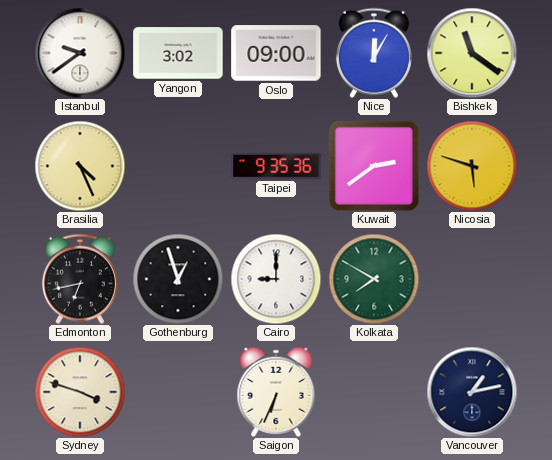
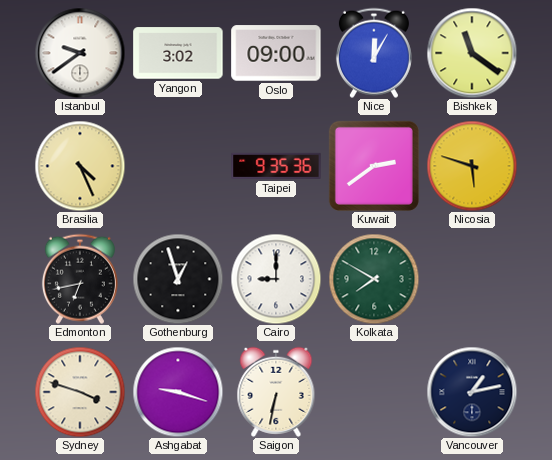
Ashgabat: none -> 9:18 (178, 392)
Saigon: 6:34 -> 6:32 (276, 392)
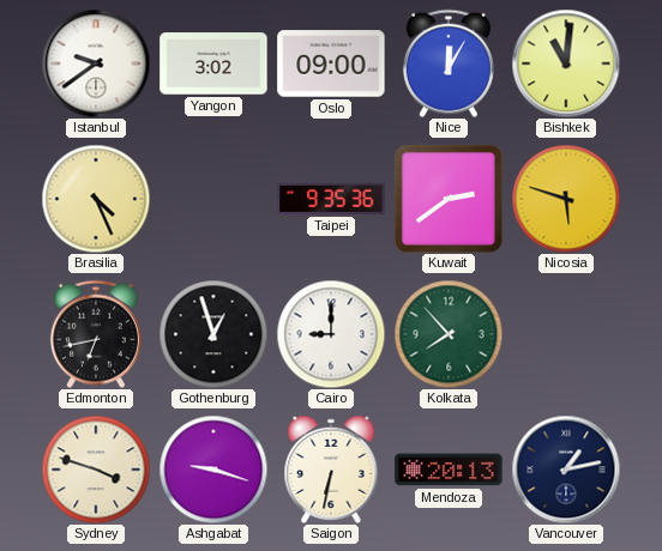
Bishkek: 11:21 -> 11:01 (566, 63)
Kolkata: 7:50 -> 7:53 (449, 334)
Mendoza: none -> 20:13 (449, 470)
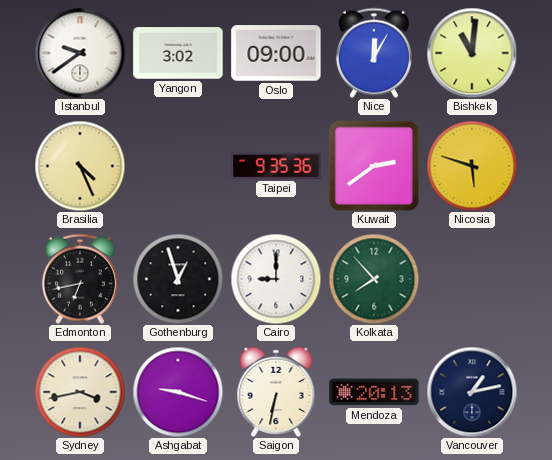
Sydney: 3:48 -> 3:43 (80, 392)
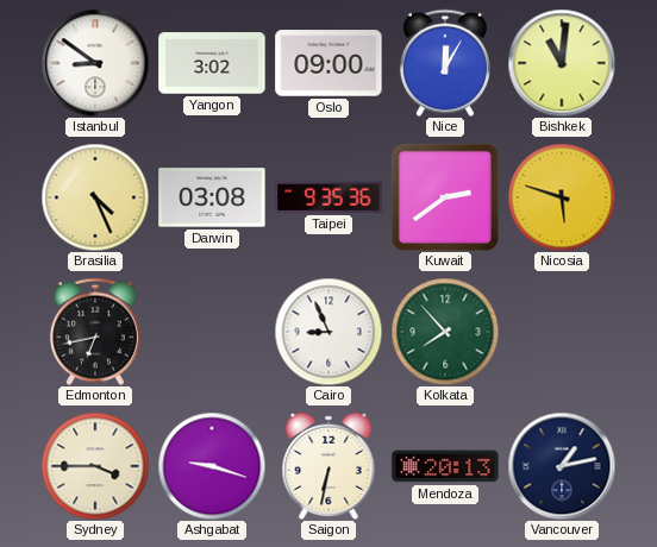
Istanbul: 9:39 -> 8:51 (95, 63)
Darwin: none -> 03:08 (212, 197)
Gothenburg: 12:57 -> none (178, 279)
Cairo: 9:00 -> 8:56 (328, 332)
Sydney: 3:43 -> 3:45 (95, 466)
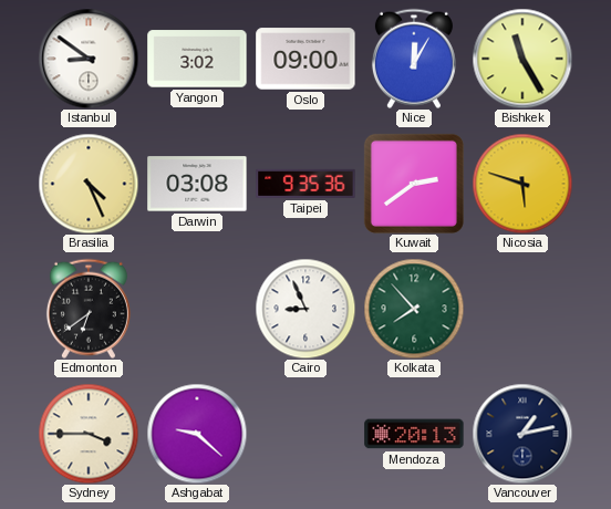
Bishkek: 11:01 -> 11:25 (522, 59)
Edmonton: 6:43 -> 6:39 (89, 309)
Ashgabat: 9:18 -> 9:22 (197, 434)
Saigon: 6:32 -> none (328, 466)
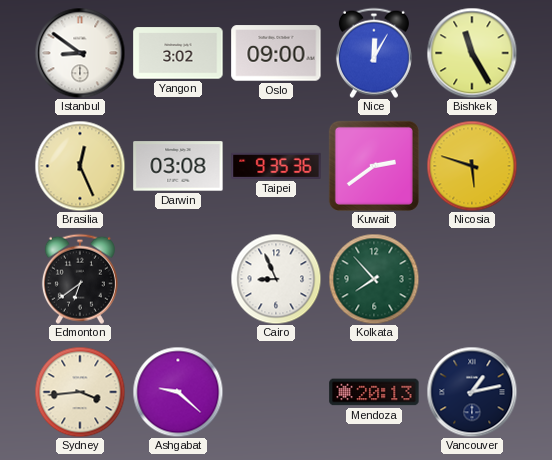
Brasilia: 4:26 -> 12:26 (80, 166)
Sydney: 3:45 -> 3:44 (80, 392)
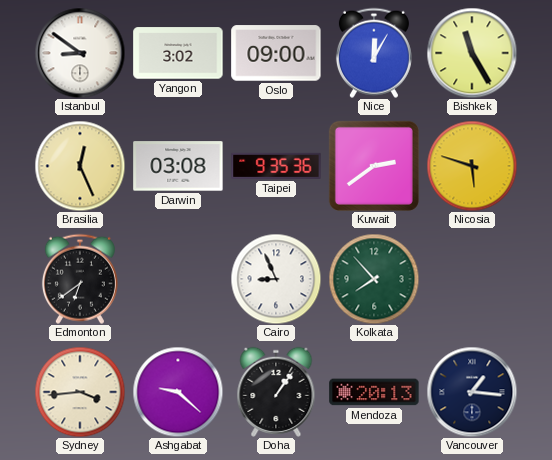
Doha: none -> 1:06 (276, 392)
Vancouver: 1:13 -> 1:16 (472, 392)
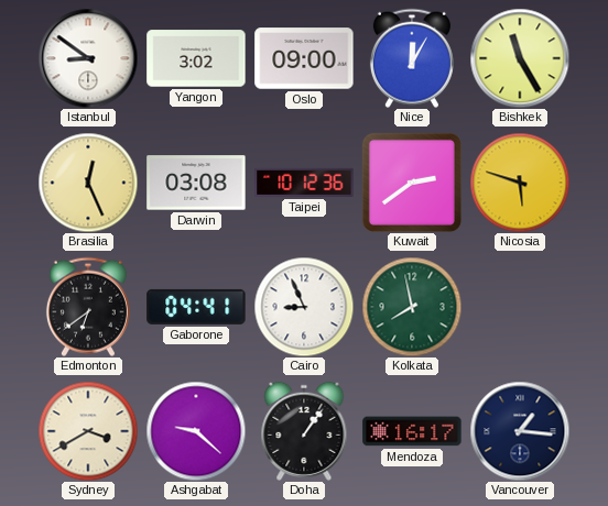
Taipei: 9:35 -> 10:12 (304, 183)
Gaborone: none -> 04:41 (196, 307)
Kolkata: 7:53 -> 7:58 (412, 307)
Sydney: 3:44 -> 3:40 (88, 431)
Mendoza: 20:13 -> 16:17 (412, 431)
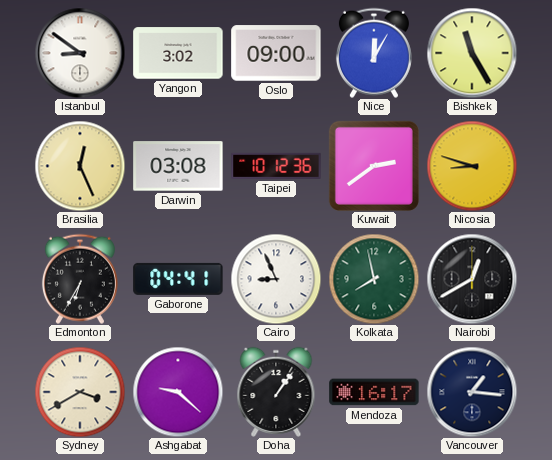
Nicosia: 5:48 -> 8:48 (472, 166)
Edmonton: 6:39 -> 6:35 (80, 279)
Nairobi: none -> 12:40 (472, 279)
